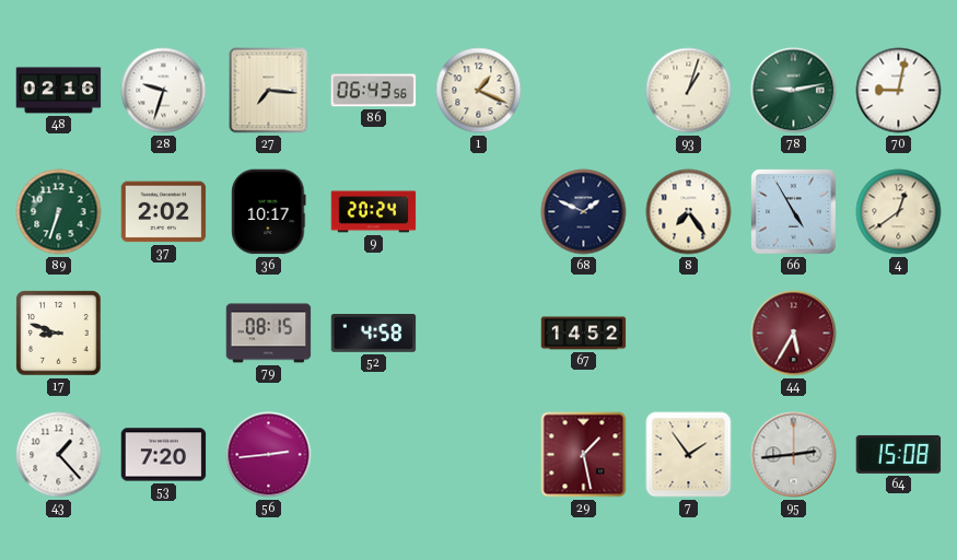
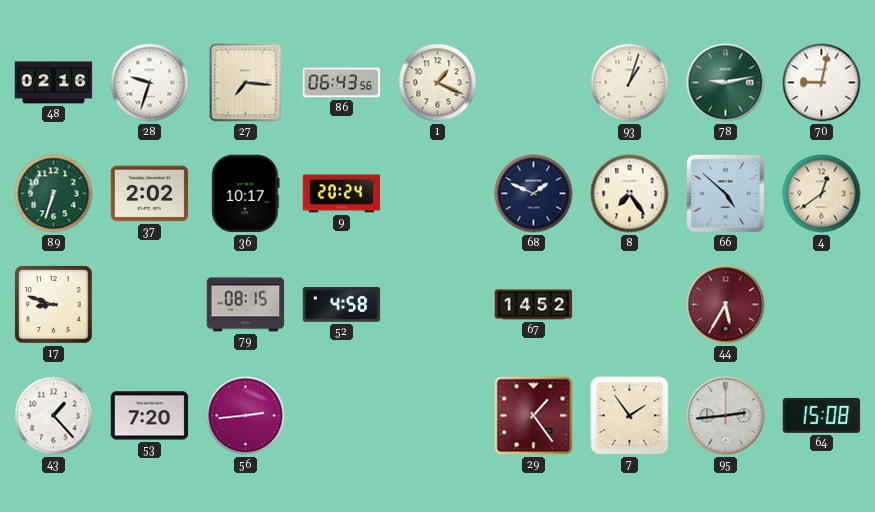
66: 4:55 -> 4:52 (726, 194)
29: 1:28 -> 1:24 (534, 416)
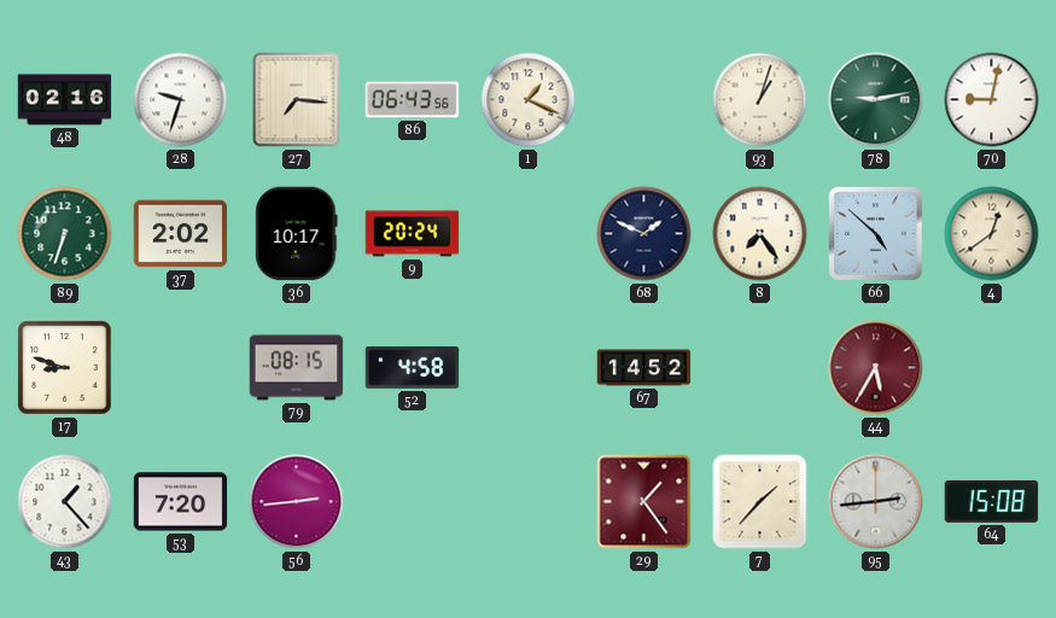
7: 1:54 -> 1:37 (760, 502)
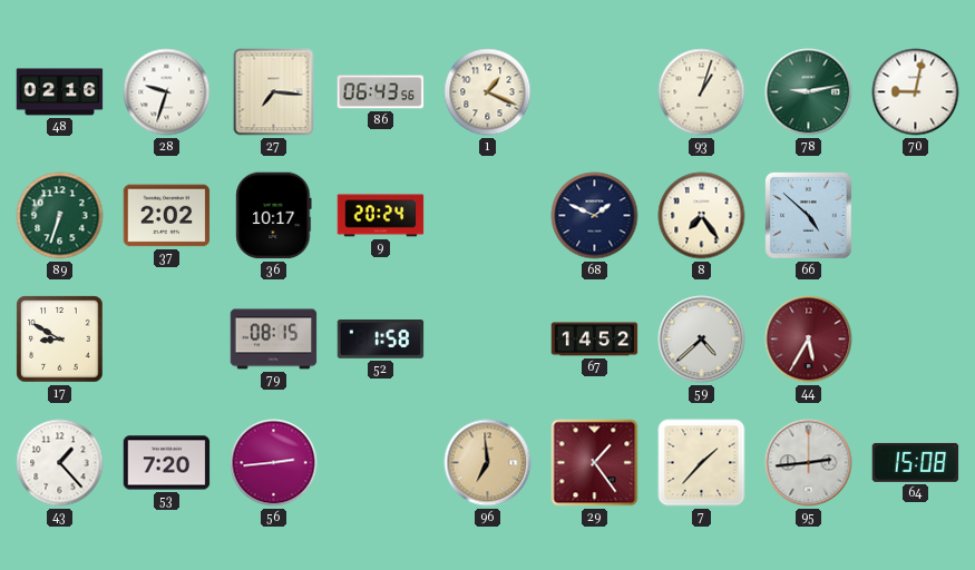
4: 12:39 -> none (992, 234)
17: 8:48 -> 8:50 (60, 340)
52: 4:58 -> 1:58 (381, 340)
59: none -> 4:38 (702, 340)
96: none -> 6:59 (488, 463)
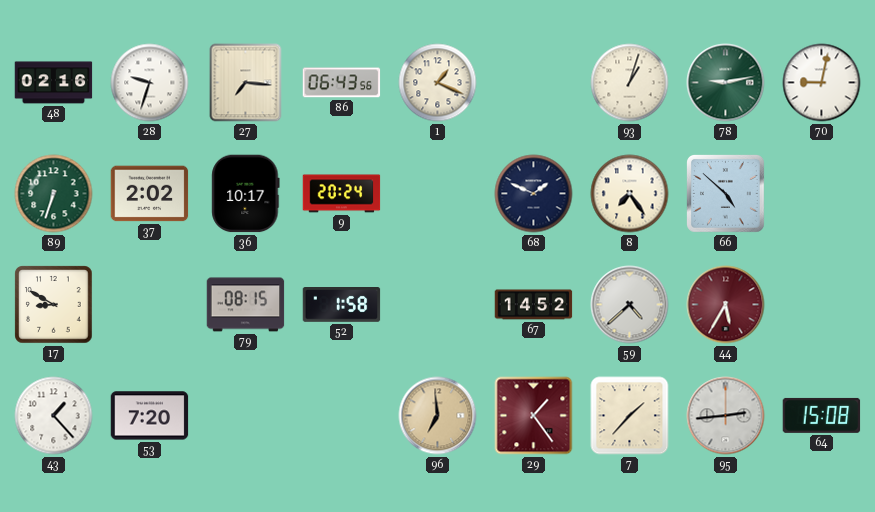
56: 2:44 -> none (274, 463)
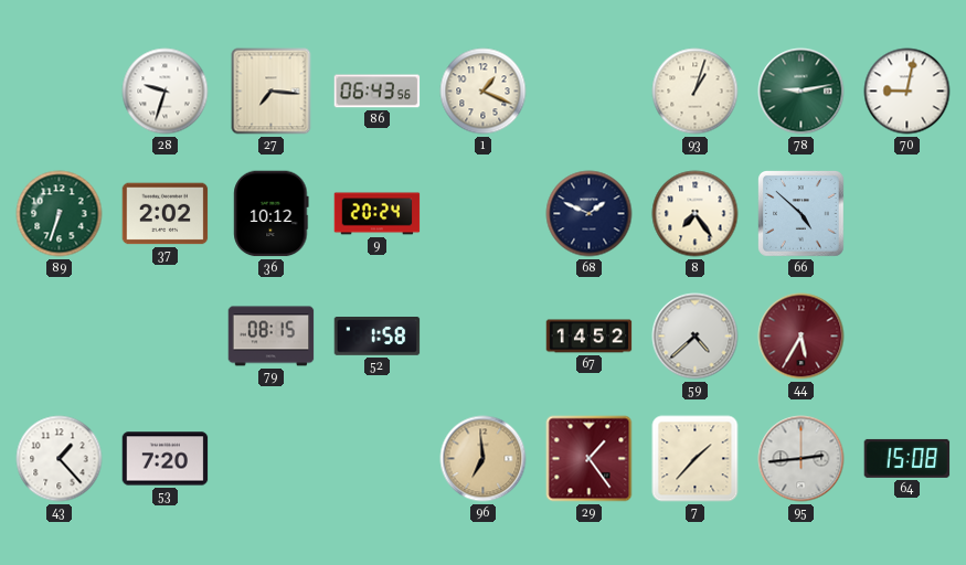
48: 02:16 -> none (54, 83)
36: 10:17 -> 10:12 (272, 214)
17: 8:50 -> none (54, 305)
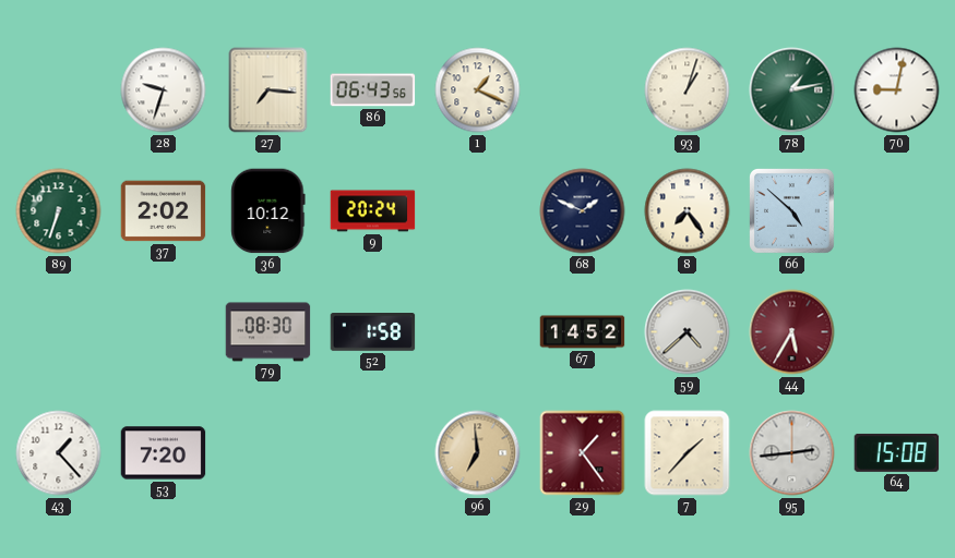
78: 9:13 -> 1:13 (792, 90)
79: 08:15 -> 08:30 (268, 332)
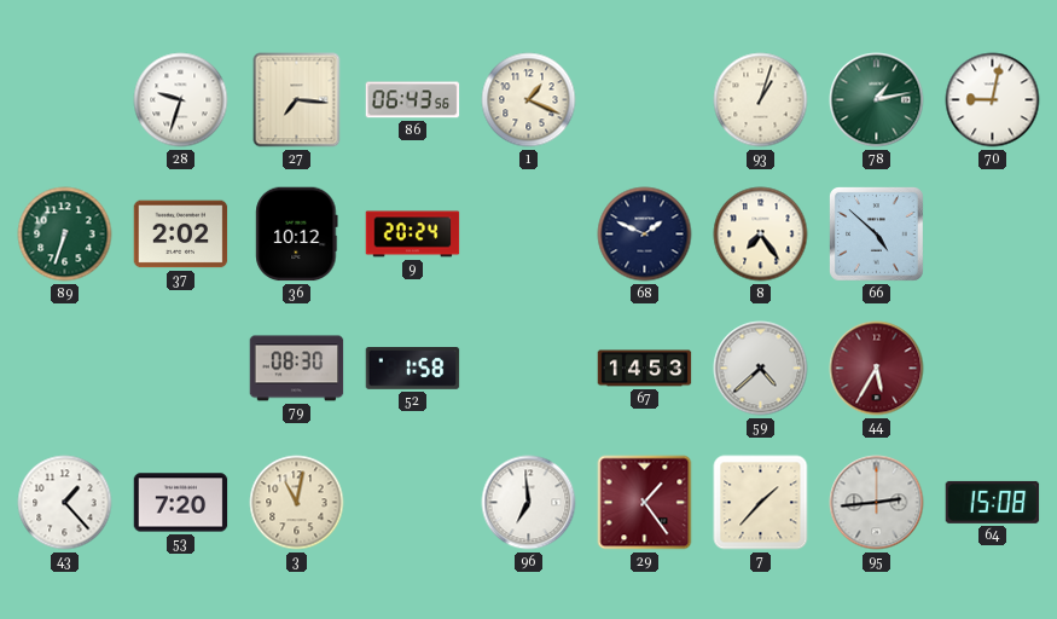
67: 14:52 -> 14:53 (645, 369)
3: none -> 11:02 (297, 503)
96 dial: champagne -> white (529, 503)
